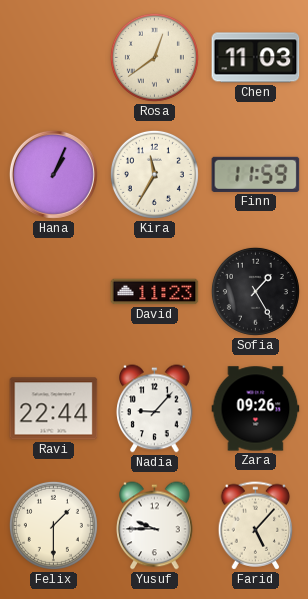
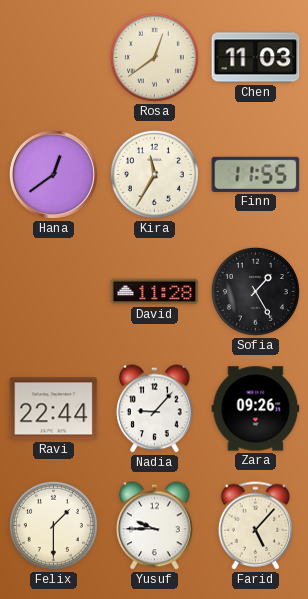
Hana: 1:04 -> 12:39 (53, 174)
Finn: 11:59 -> 11:55 (256, 174)
David: 11:23 -> 11:28 (155, 292)
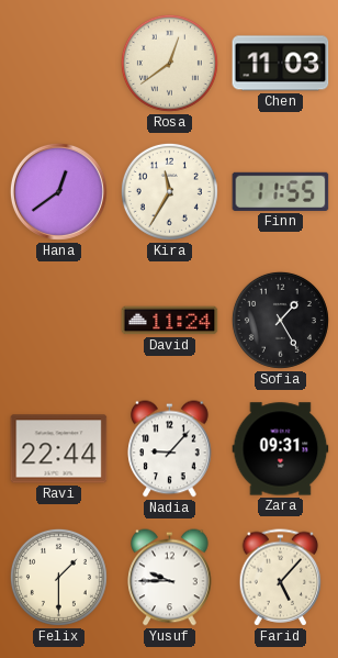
David: 11:28 -> 11:24 (170, 321)
Zara: 09:26 -> 09:31 (281, 449)
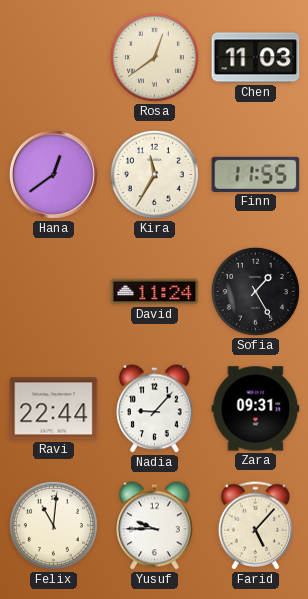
Felix: 1:30 -> 11:01 (53, 525)
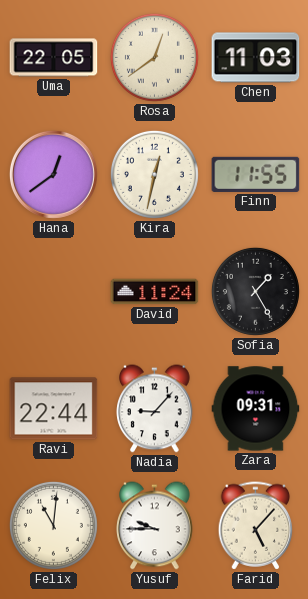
Uma: none -> 22:05 (54, 58)
Kira: 11:35 -> 12:32 (154, 174)
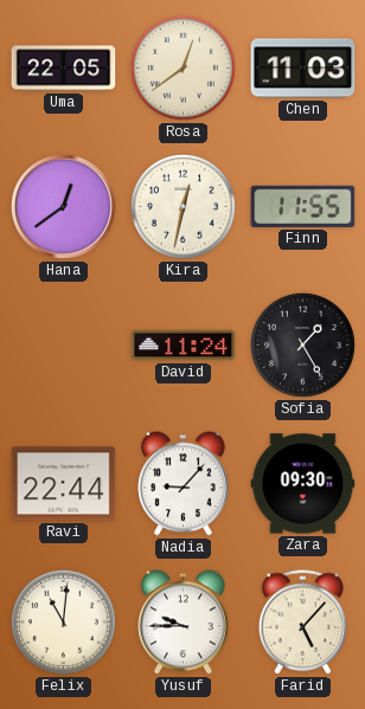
Zara: 09:31 -> 09:30 (303, 484)
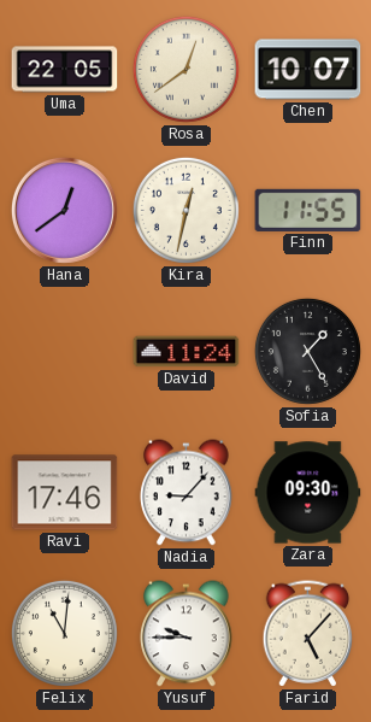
Chen: 11:03 -> 10:07 (308, 70)
Ravi: 22:44 -> 17:46 (65, 493)
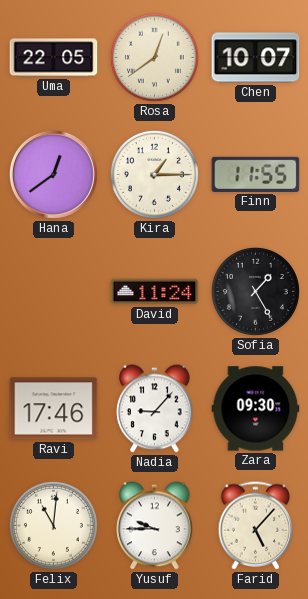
Kira: 12:32 -> 1:15 (154, 174)
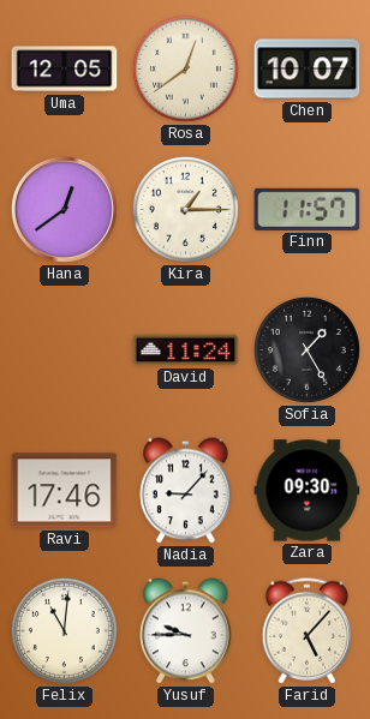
Uma: 22:05 -> 12:05 (65, 70)
Finn: 11:55 -> 11:57 (308, 209)
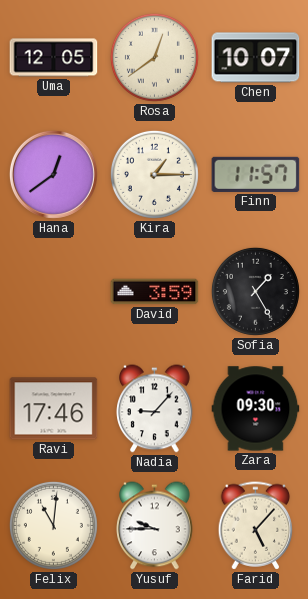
David: 11:24 -> 3:59 (155, 292)
